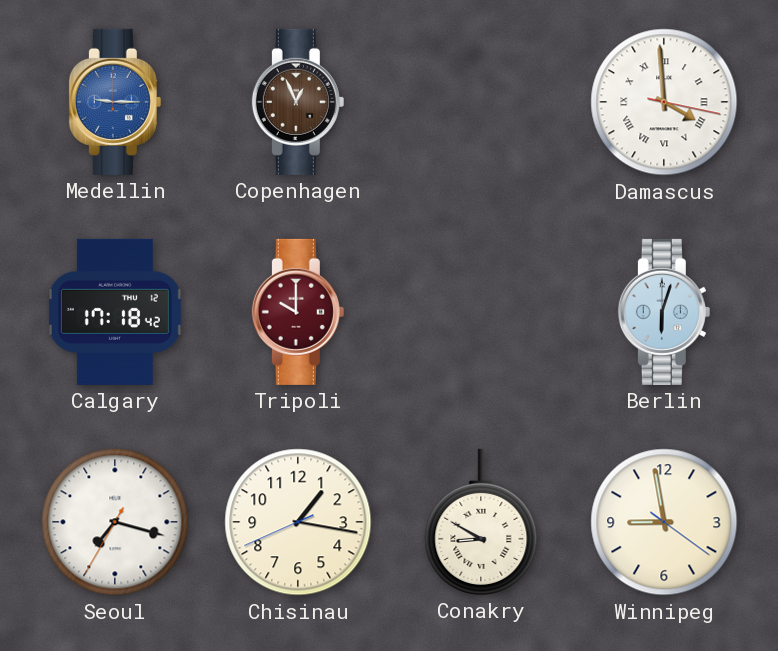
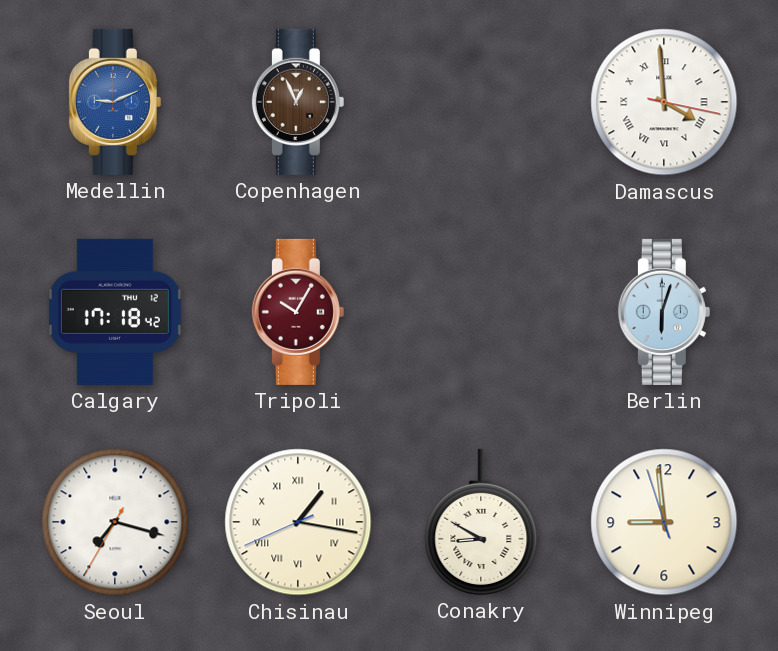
Medellin: 9:15 -> 9:11 (115, 102)
Tripoli: 10:00 -> 10:05 (298, 312)
Chisinau numerals: Arabic -> Roman (298, 522)
Winnipeg: 8:58:21 -> 8:58:57 (664, 522)
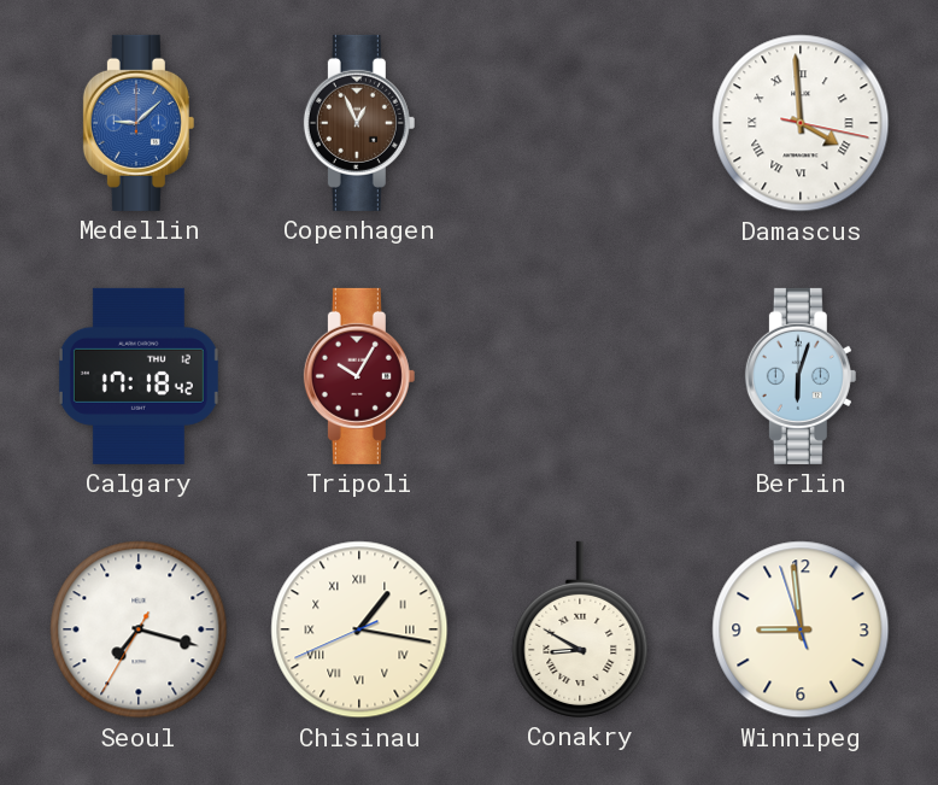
Medellin: 9:11 -> 9:08 (139, 123)
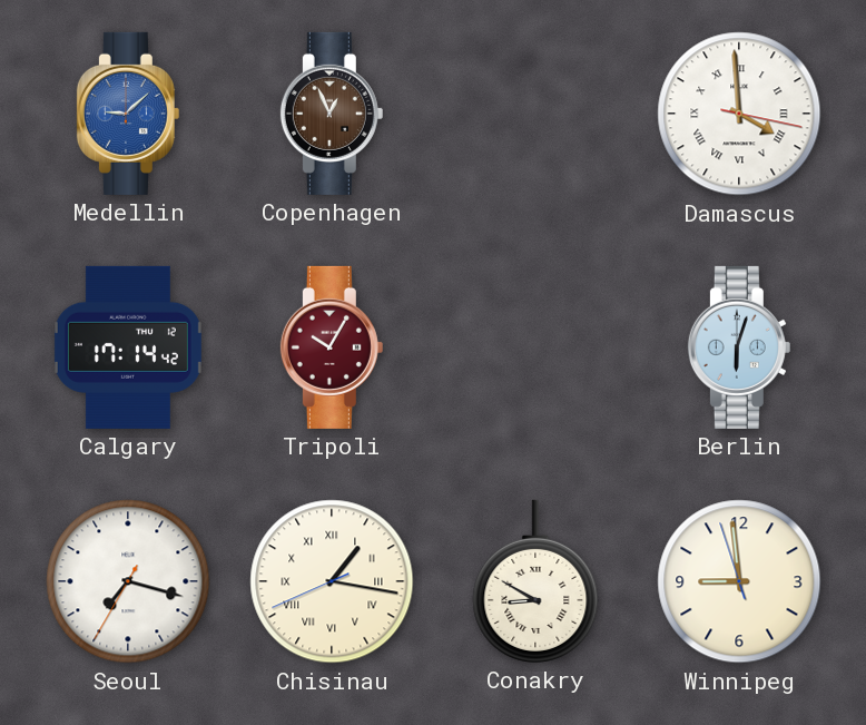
Calgary: 17:18 -> 17:14 (128, 347)
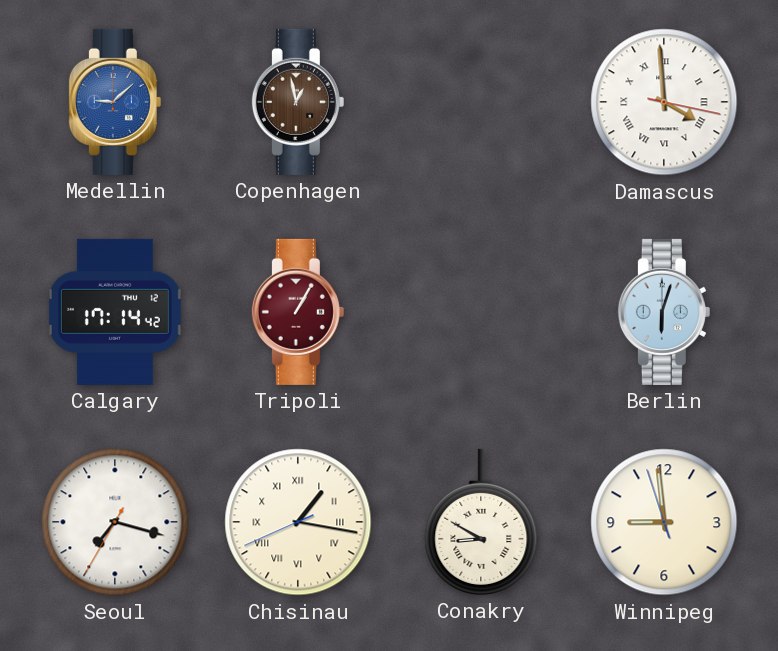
Copenhagen: 12:56 -> 12:58 (298, 102)
Tripoli: 10:05 -> 1:05 (298, 312)
